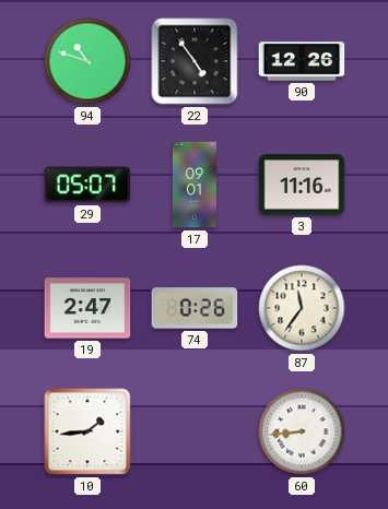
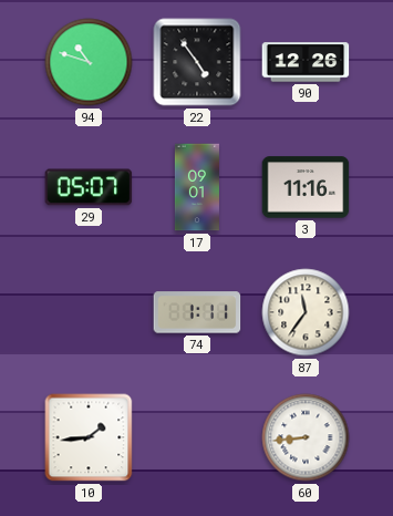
19: 2:47 -> none (87, 308)
74: 0:26 -> 1:11 (197, 312)
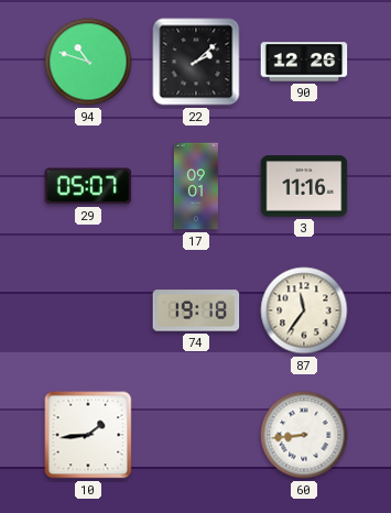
22: 4:54 -> 2:08 (196, 62)
74: 1:11 -> 19:18 (196, 310)
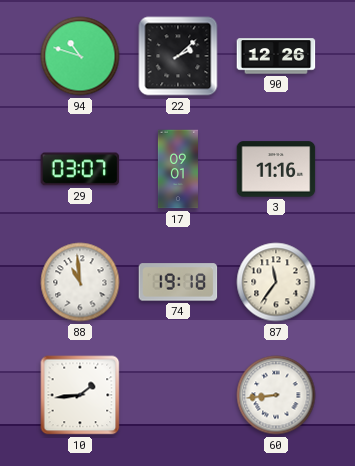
29: 05:07 -> 03:07 (80, 169)
88: none -> 10:59 (80, 282)
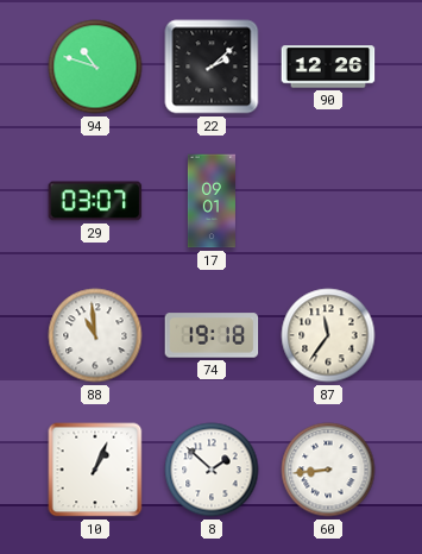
3: 11:16 -> none (276, 169)
10: 1:44 -> 1:04 (95, 470)
8: none -> 1:52 (212, 470)
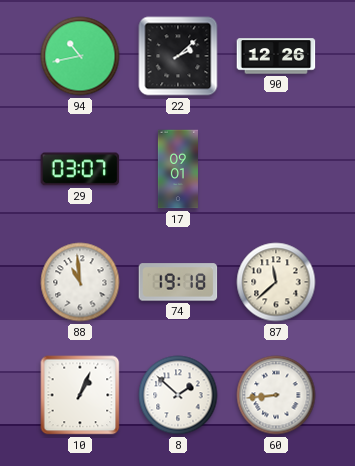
94: 10:48 -> 10:43 (80, 56)
87: 11:36 -> 11:38 (276, 282)
